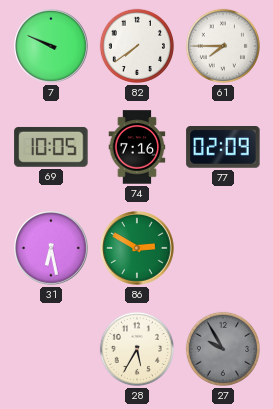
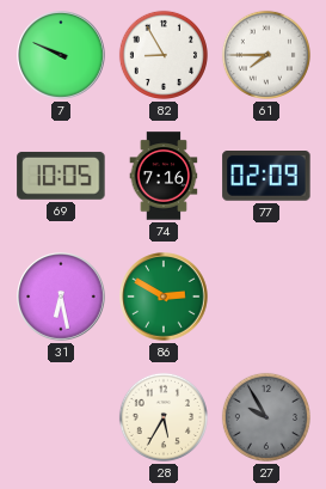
82: 7:39 -> 8:55 (164, 55)
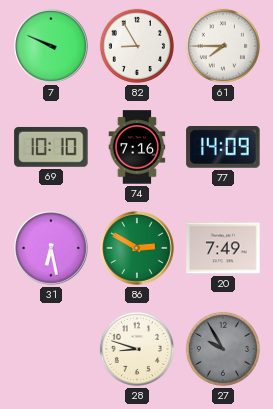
69: 10:05 -> 10:10 (51, 147)
77: 02:09 -> 14:09 (223, 148)
20: none -> 7:49 (223, 248)
28: 5:35 -> 8:48 (137, 349)
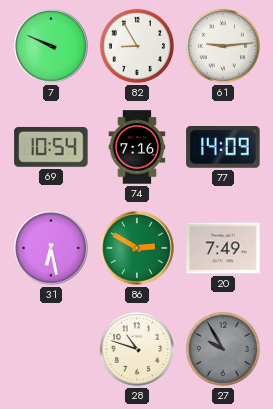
61: 7:45 -> 9:14 (223, 46)
69: 10:10 -> 10:54 (51, 147)
28: 8:48 -> 10:48 (137, 349)
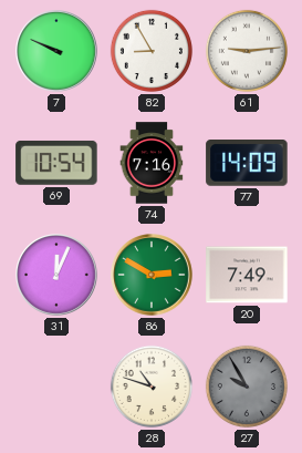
31: 6:28 -> 12:04 (56, 275)
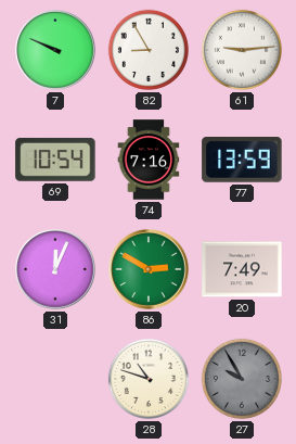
77: 14:09 -> 13:59 (242, 161)
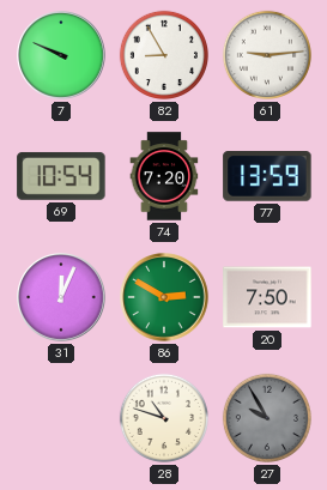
74: 7:16 -> 7:20 (164, 176)
20: 7:49 -> 7:50 (267, 297)
